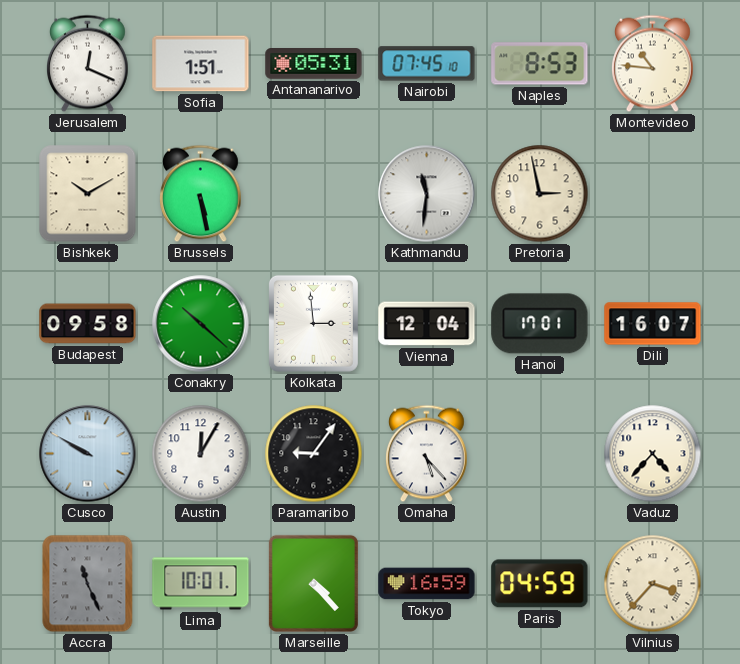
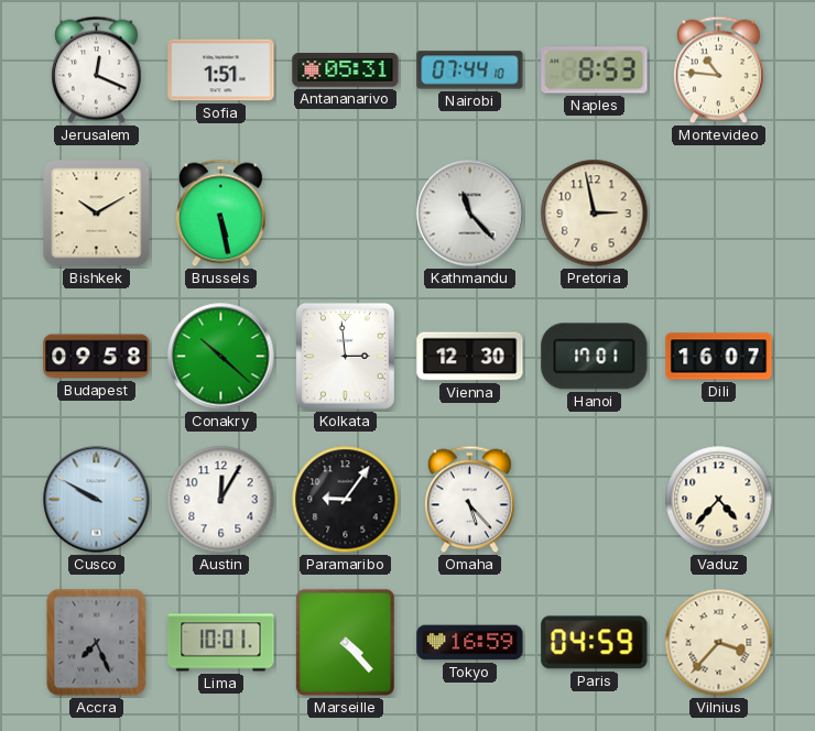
Nairobi: 07:45 -> 07:44 (470, 70)
Kathmandu: 11:31 -> 11:23 (470, 214)
Vienna: 12:04 -> 12:30 (470, 357)
Accra: 11:26 -> 7:26 (97, 643)
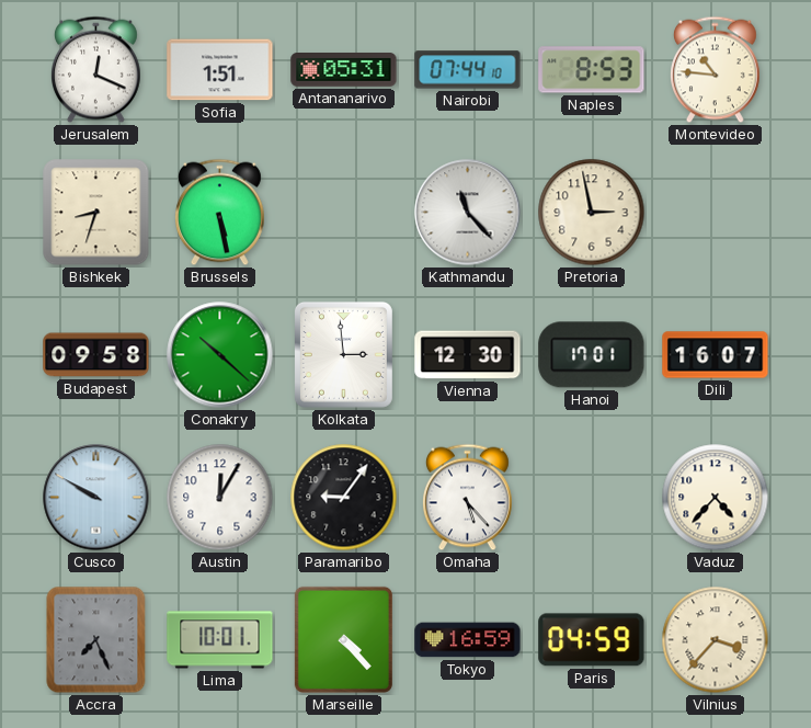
Bishkek: 10:10 -> 8:33 (96, 213)
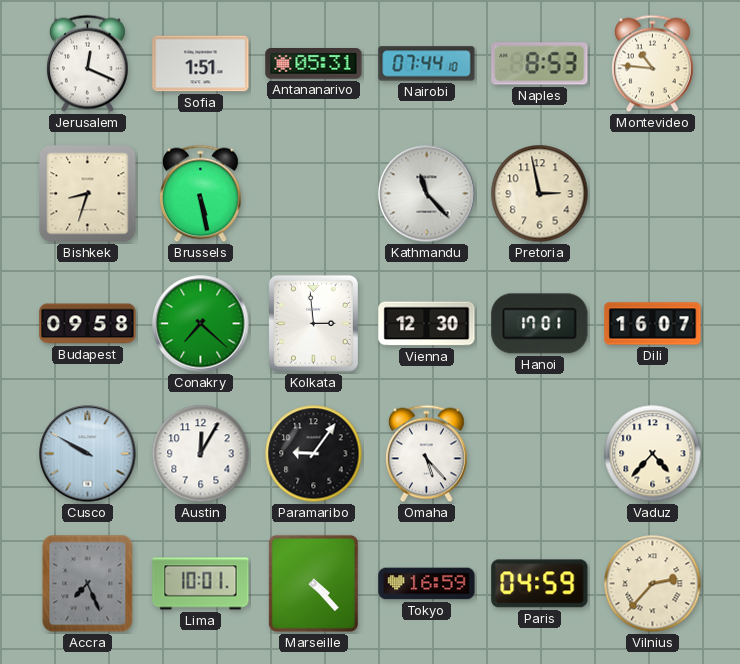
Conakry: 10:22 -> 7:22 (201, 324)
Vilnius: 3:37 -> 2:37 (653, 584)
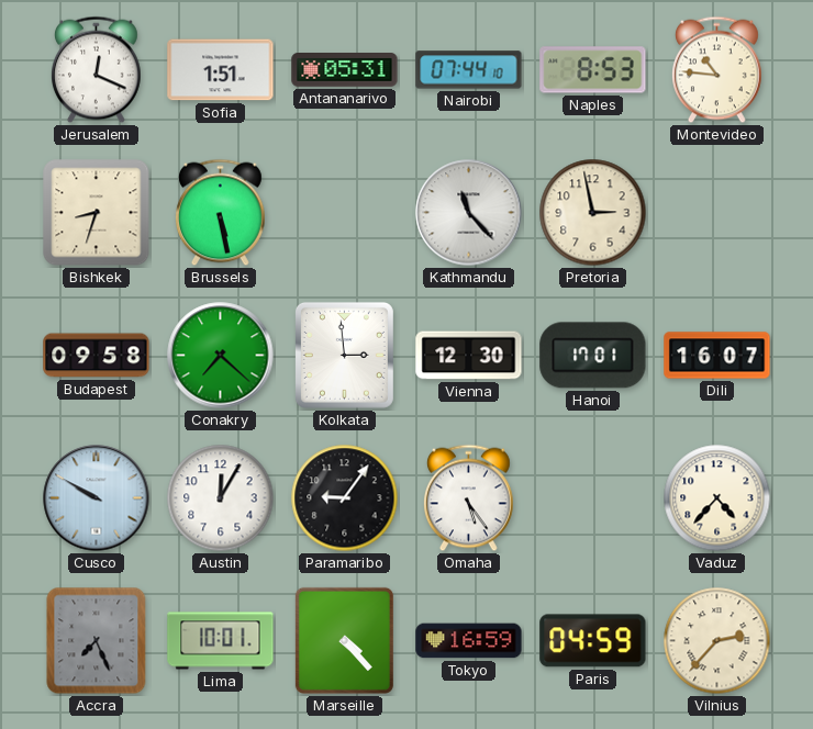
Omaha: 5:23 -> 5:24 (469, 498)
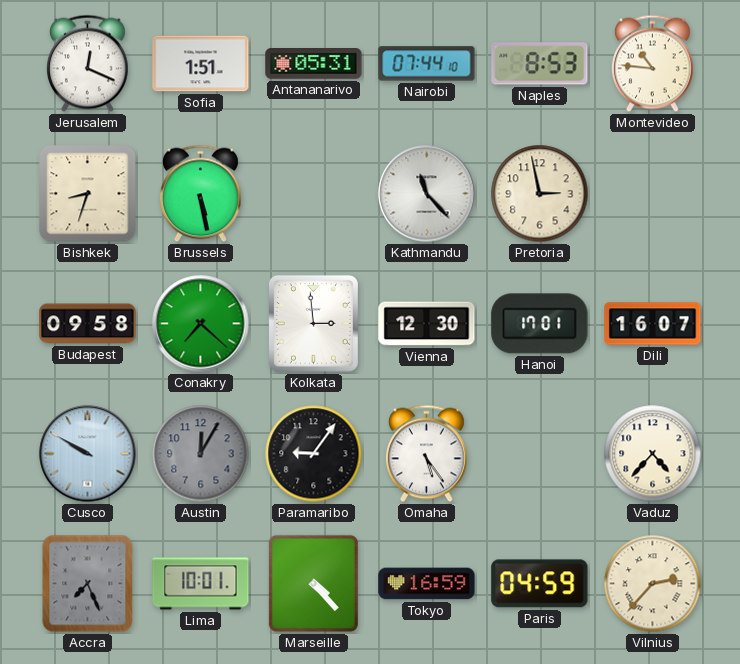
Austin dial: white -> grey (201, 454)
